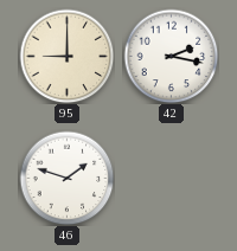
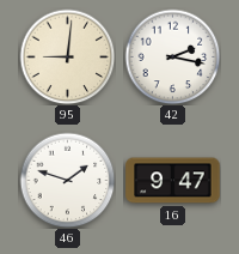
95: 9:00 -> 9:01 (67, 56)
16: none -> 9:47 (173, 181)
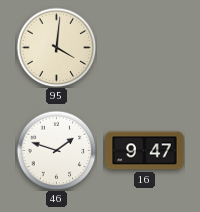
95: 9:01 -> 4:01 (56, 47)
42: 2:17 -> none (172, 56)
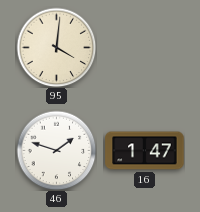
16: 9:47 -> 1:47 (145, 151)
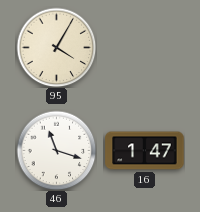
95: 4:01 -> 4:05 (56, 47)
46: 1:48 -> 11:18 (56, 150)
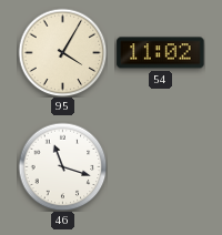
54: none -> 11:02 (161, 53)
16: 1:47 -> none (145, 151)
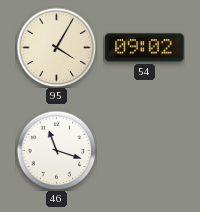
54: 11:02 -> 09:02 (145, 48)
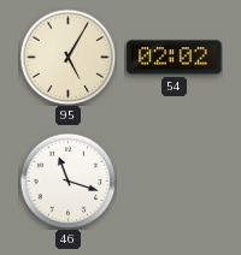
95: 4:05 -> 5:05 (67, 57)
54: 09:02 -> 02:02 (175, 58)
